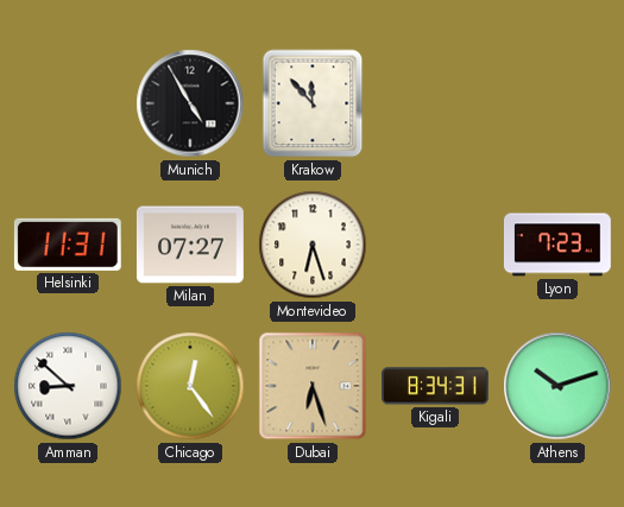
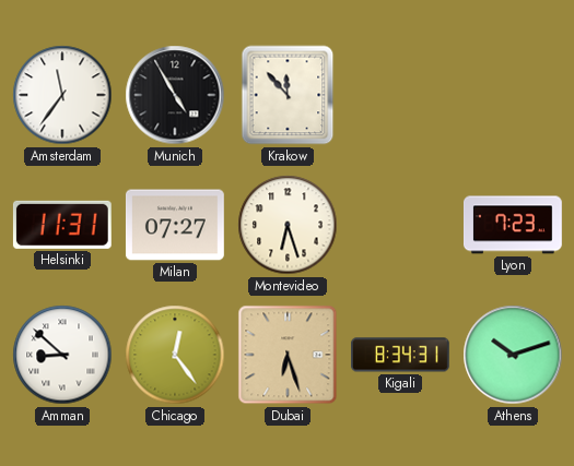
Amsterdam: none -> 11:36 (62, 95)
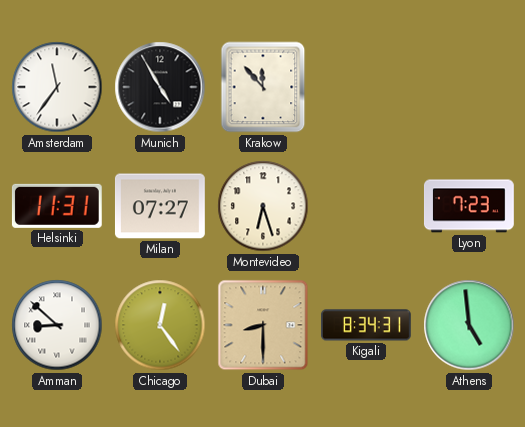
Dubai: 6:27 -> 8:30 (263, 325)
Athens: 10:12 -> 4:59 (469, 325)
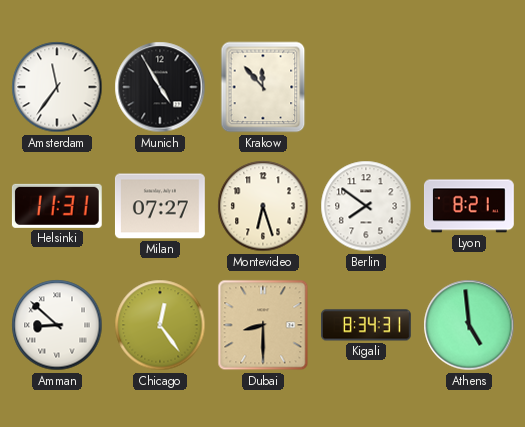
Berlin: none -> 7:51 (366, 206)
Lyon: 7:23 -> 8:21 (469, 206)
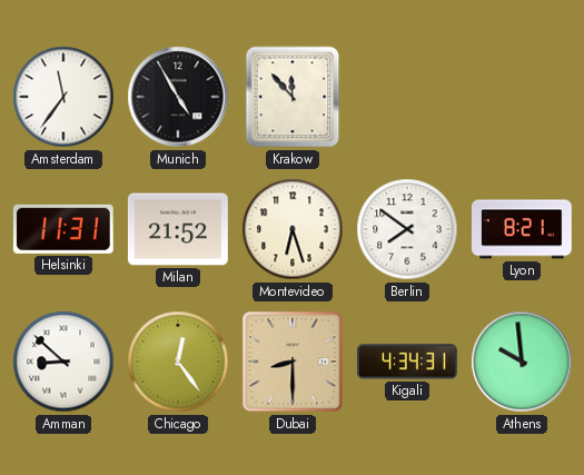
Milan: 07:27 -> 21:52 (178, 229)
Kigali: 8:34 -> 4:34 (407, 362)
Athens: 4:59 -> 9:59 (522, 362)
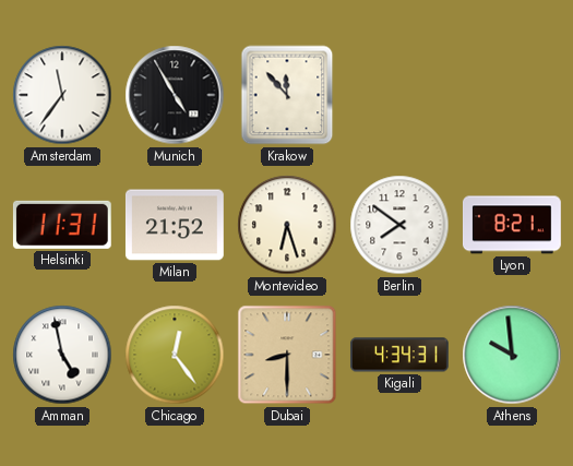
Amman: 8:52 -> 4:58 (62, 355)
